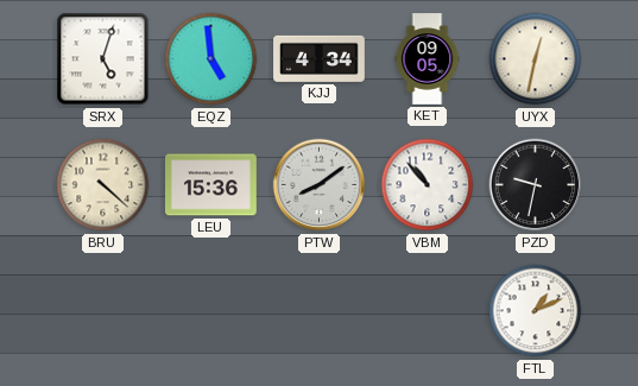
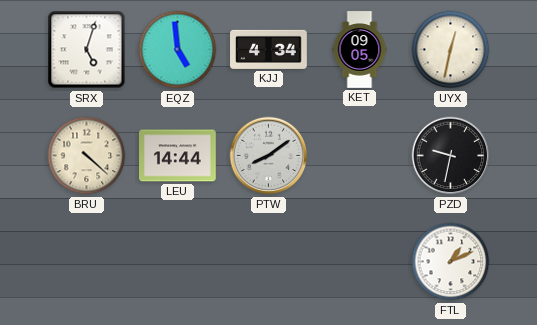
LEU: 15:36 -> 14:44 (178, 156)
VBM: 10:53 -> none (428, 185)
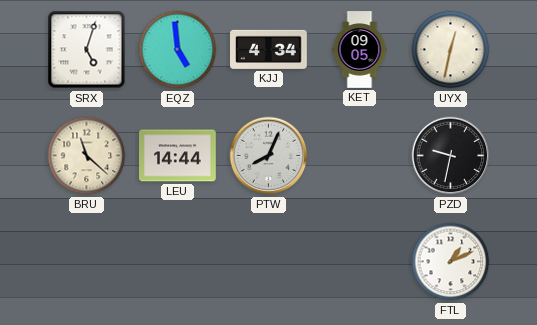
BRU: 4:22 -> 11:22 (87, 156)
PTW: 8:09 -> 8:04 (269, 156)
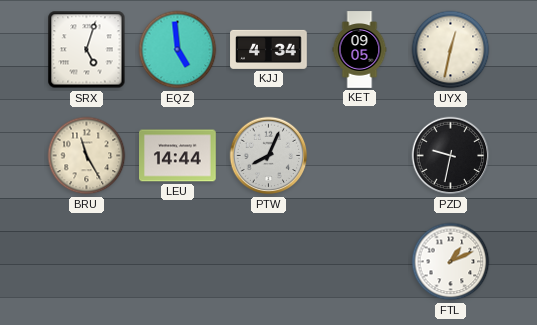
BRU: 11:22 -> 11:25 (87, 156)
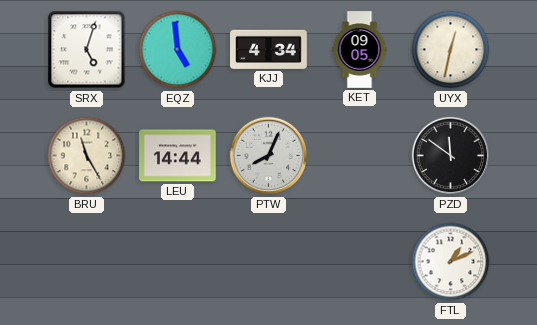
PZD: 9:32 -> 11:51 (451, 156)
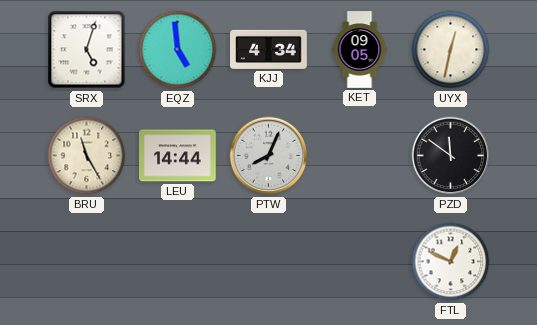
FTL: 1:11 -> 12:49 (451, 262)
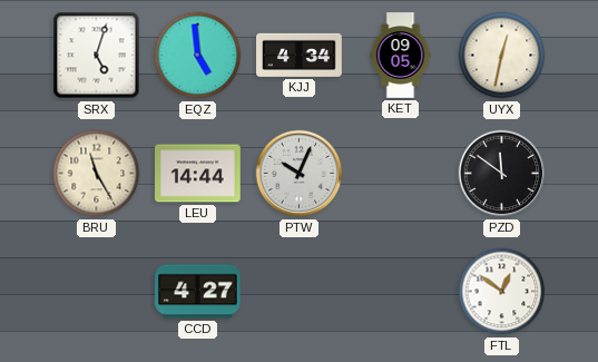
PTW: 8:04 -> 10:04 (300, 174)
CCD: none -> 4:27 (198, 292)
FTL: 12:49 -> 12:51 (502, 292)
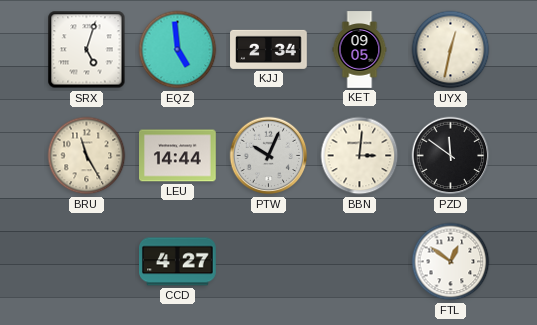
KJJ: 4:34 -> 2:34 (269, 49)
BBN: none -> 3:01 (360, 156)
